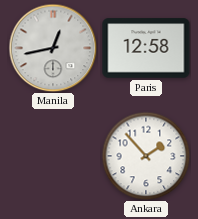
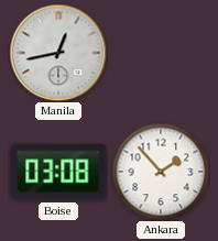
Paris: 12:58 -> none (146, 48)
Boise: none -> 03:08 (58, 172)
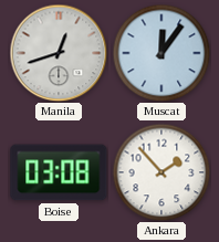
Manila: 12:43 -> 12:42 (59, 53)
Muscat: none -> 12:06 (161, 53)
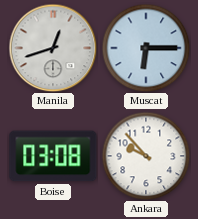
Muscat: 12:06 -> 6:15 (146, 48)
Ankara: 1:53 -> 9:53 (146, 156)
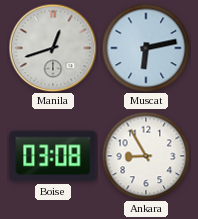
Muscat: 6:15 -> 6:13 (146, 48)
Ankara: 9:53 -> 8:55 (146, 156)
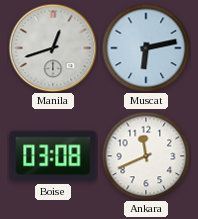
Ankara: 8:55 -> 11:41 (146, 156)
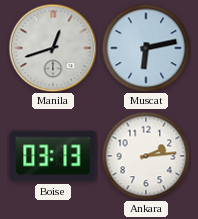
Boise: 03:08 -> 03:13 (53, 156)
Ankara: 11:41 -> 2:14 (146, 156)
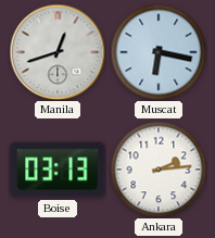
Muscat: 6:13 -> 6:17 (159, 52)
